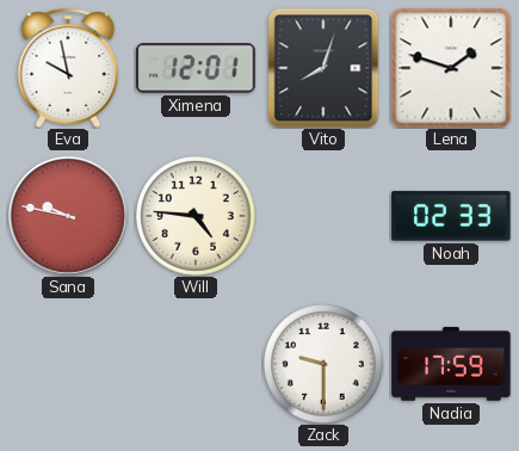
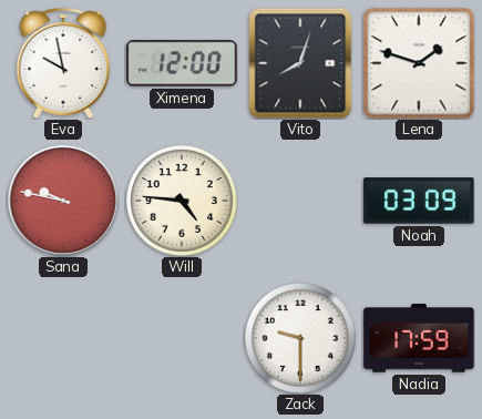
Ximena: 12:01 -> 12:00 (182, 63)
Noah: 02:33 -> 03:09 (419, 201)
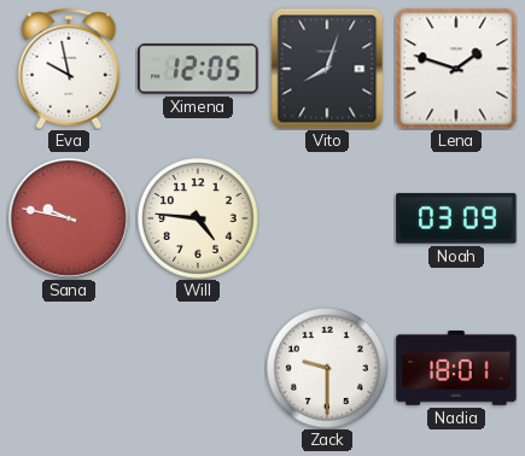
Ximena: 12:00 -> 12:05 (198, 69)
Nadia: 17:59 -> 18:01 (456, 368)
